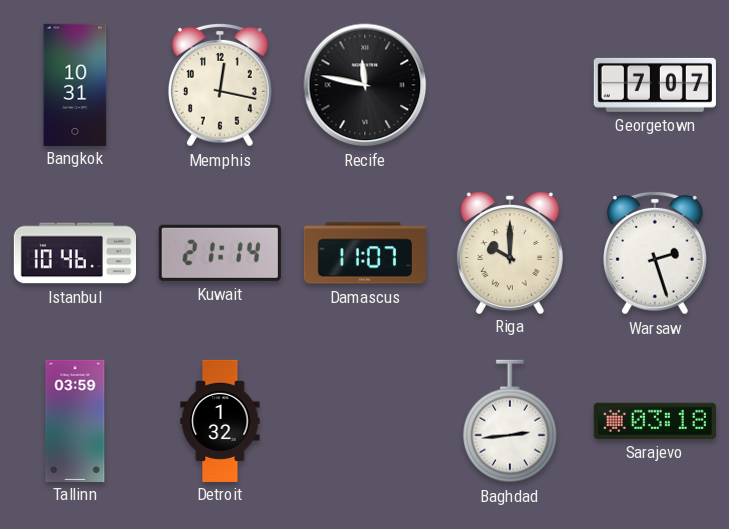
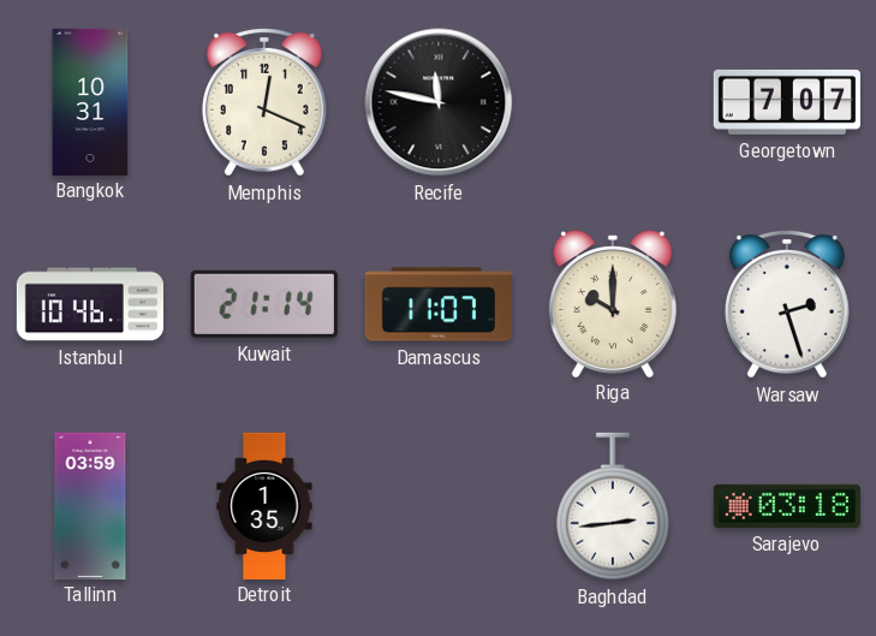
Memphis: 12:17 -> 12:19 (264, 102)
Detroit: 1:32 -> 1:35 (264, 505)
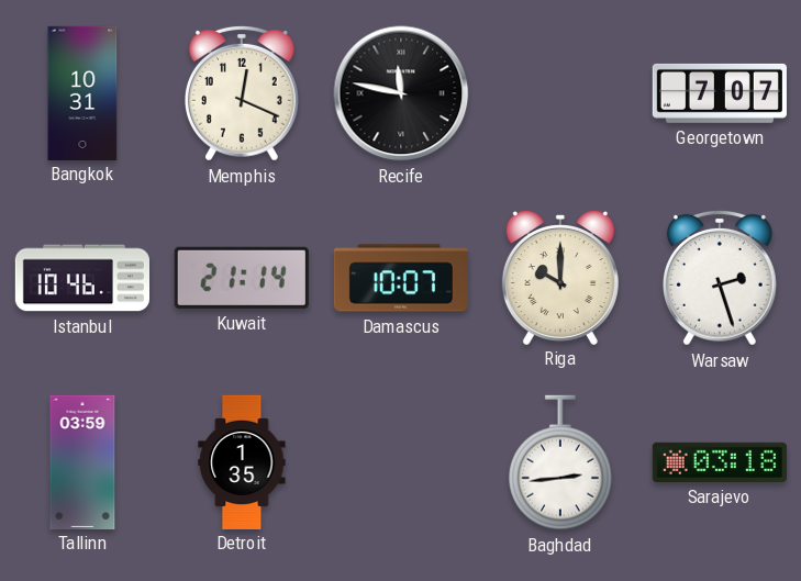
Damascus: 11:07 -> 10:07 (401, 278)
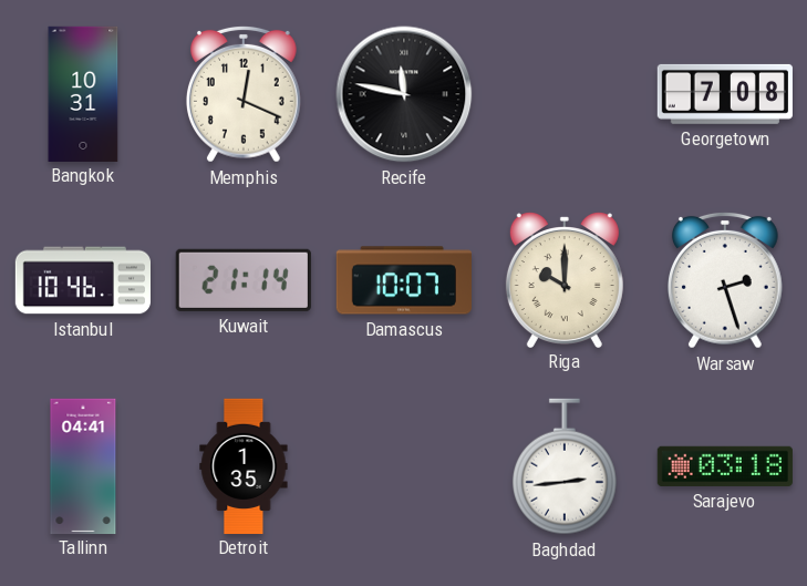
Georgetown: 7:07 -> 7:08 (725, 94)
Tallinn: 03:59 -> 04:41 (83, 465)
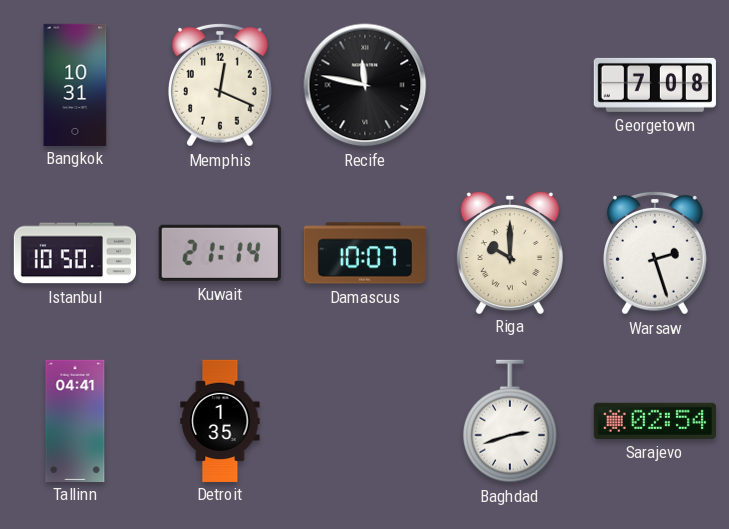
Istanbul: 10:46 -> 10:50 (74, 253)
Baghdad: 2:44 -> 2:42 (510, 421)
Sarajevo: 03:18 -> 02:54 (655, 421)
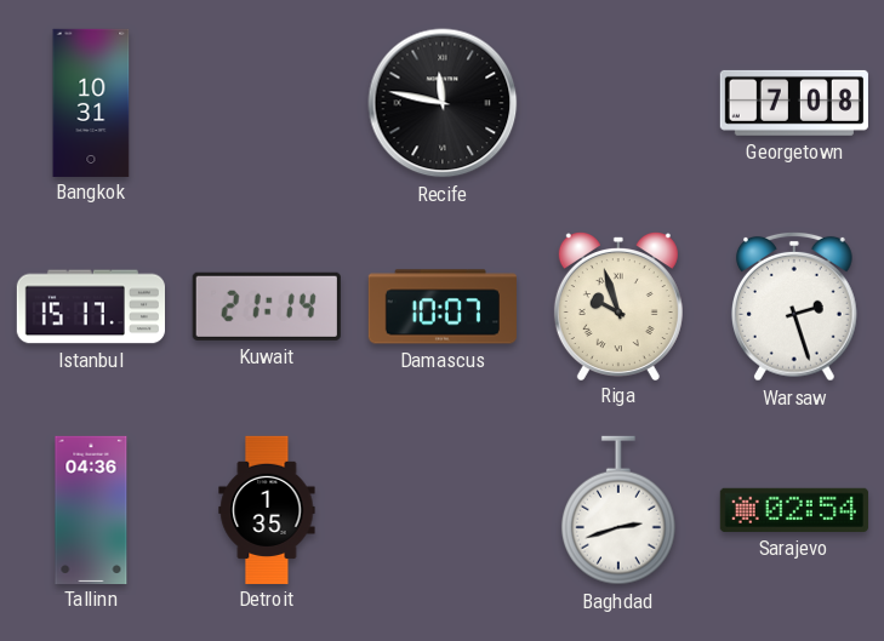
Memphis: 12:19 -> none (220, 85)
Istanbul: 10:50 -> 15:17 (90, 307)
Riga: 10:00 -> 9:57 (618, 307)
Tallinn: 04:41 -> 04:36 (91, 509)
